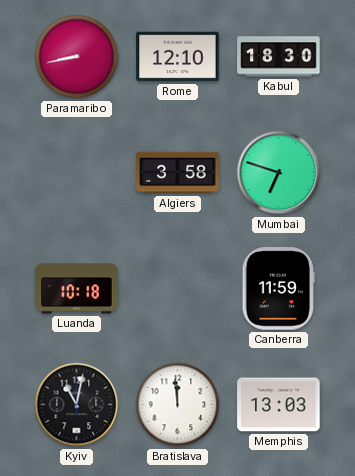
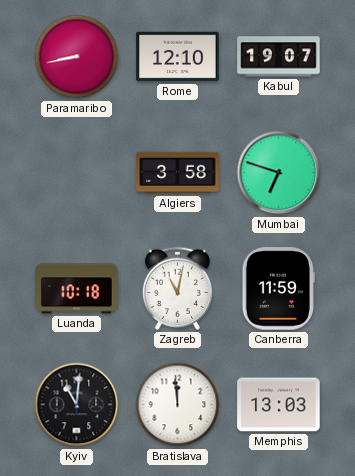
Kabul: 18:30 -> 19:07 (279, 57)
Zagreb: none -> 11:02 (177, 288)
Kyiv: 11:02 -> 11:01 (77, 405)
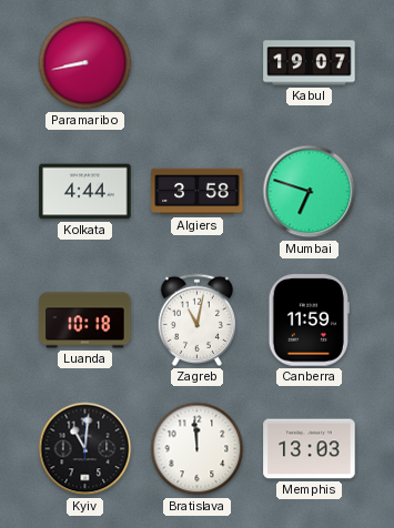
Rome: 12:10 -> none (178, 57)
Kolkata: none -> 4:44 (85, 192)
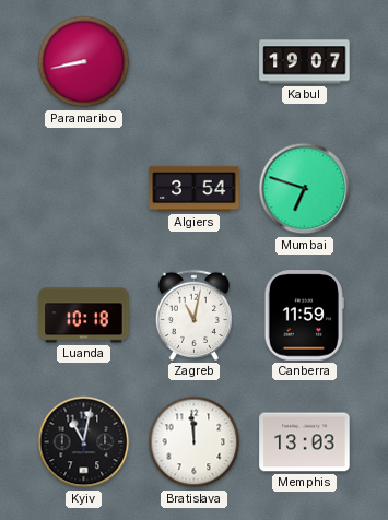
Kolkata: 4:44 -> none (85, 192)
Algiers: 3:58 -> 3:54 (195, 189)
Kyiv: 11:01 -> 11:02 (84, 442)
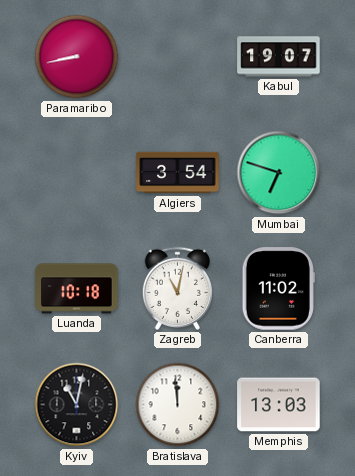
Canberra: 11:59 -> 11:02 (278, 289)
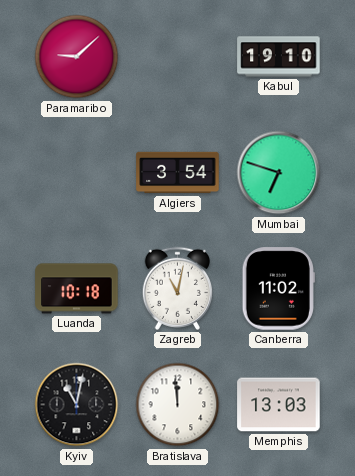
Paramaribo: 8:43 -> 9:08 (77, 57)
Kabul: 19:07 -> 19:10 (279, 57)
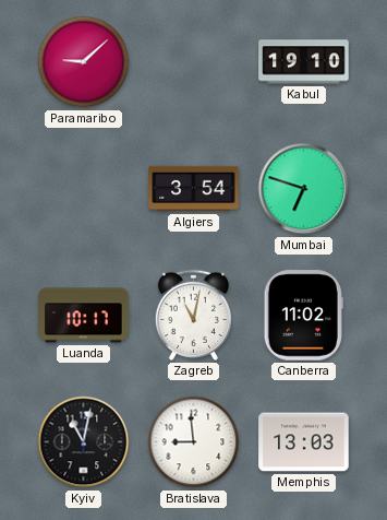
Luanda: 10:18 -> 10:17 (84, 316)
Bratislava: 11:59 -> 8:59 (194, 442)
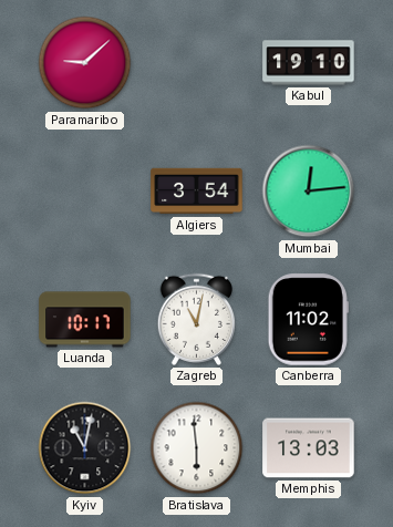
Mumbai: 6:48 -> 12:14 (309, 192)
Bratislava: 8:59 -> 5:59 (197, 448)
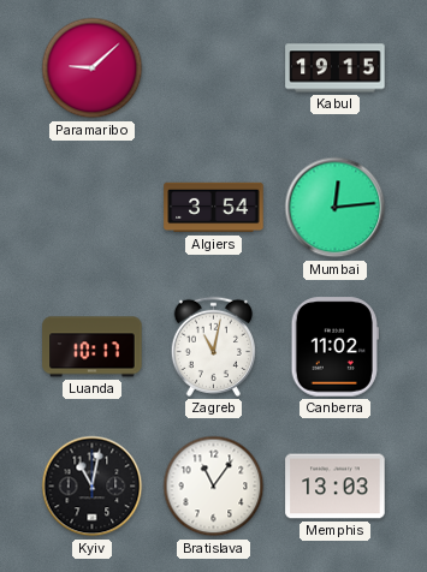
Kabul: 19:10 -> 19:15 (336, 68)
Bratislava: 5:59 -> 11:06 (214, 487)
